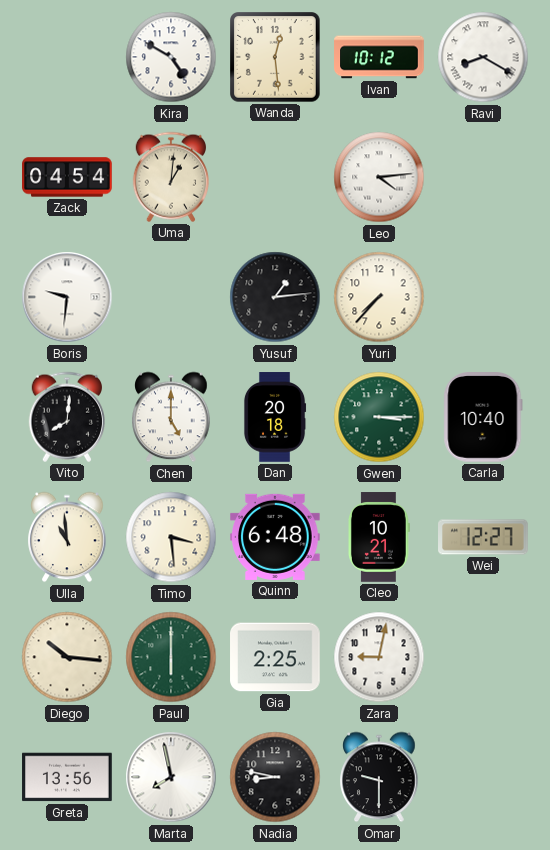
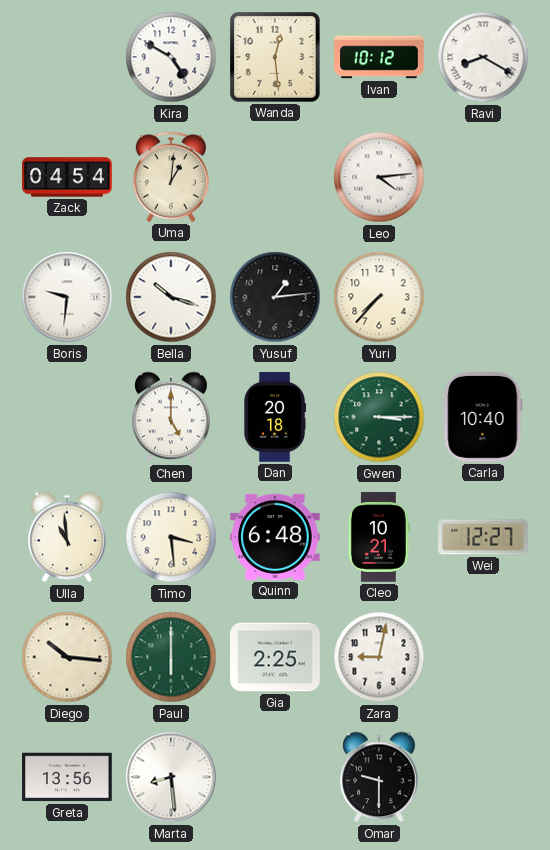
Bella: none -> 10:18 (171, 297)
Vito: 8:01 -> none (66, 417)
Marta: 7:58 -> 8:29 (171, 777)
Nadia: 8:47 -> none (275, 777)
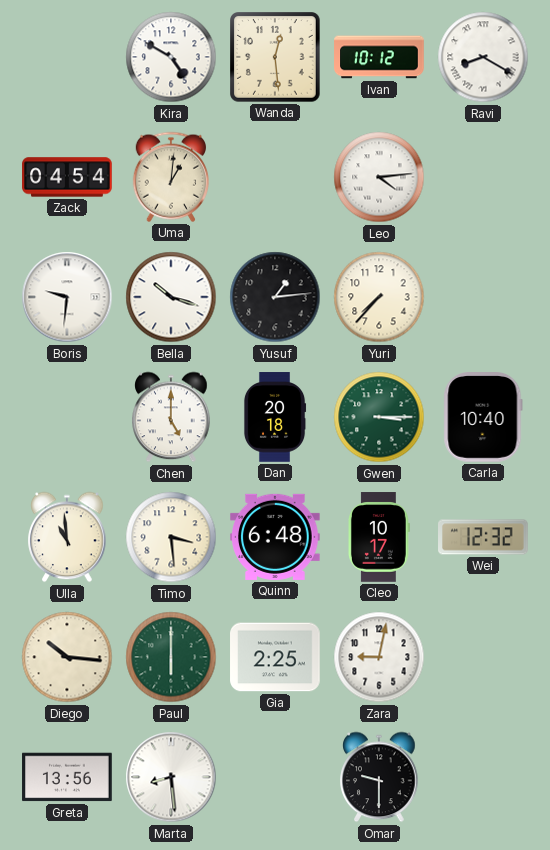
Cleo: 10:21 -> 10:17 (378, 537)
Wei: 12:27 -> 12:32 (483, 537)
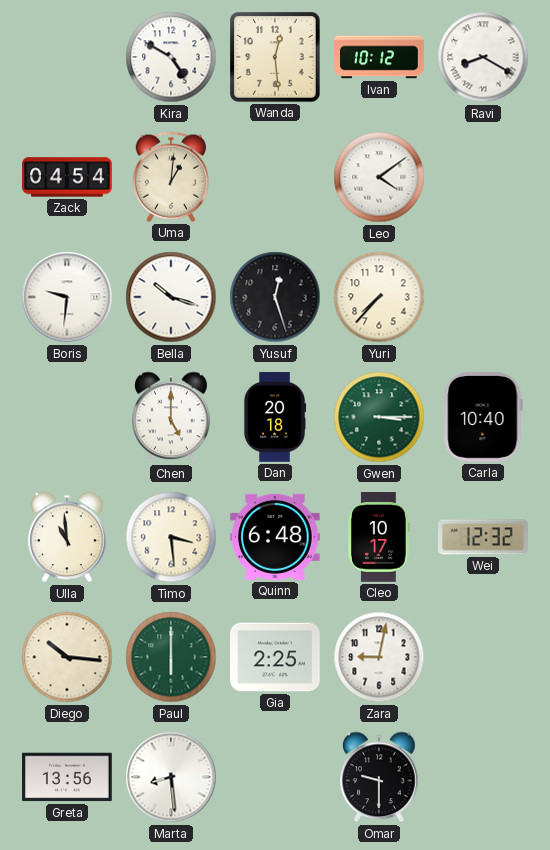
Leo: 4:14 -> 4:09 (379, 177)
Yusuf: 1:14 -> 12:27 (275, 297)
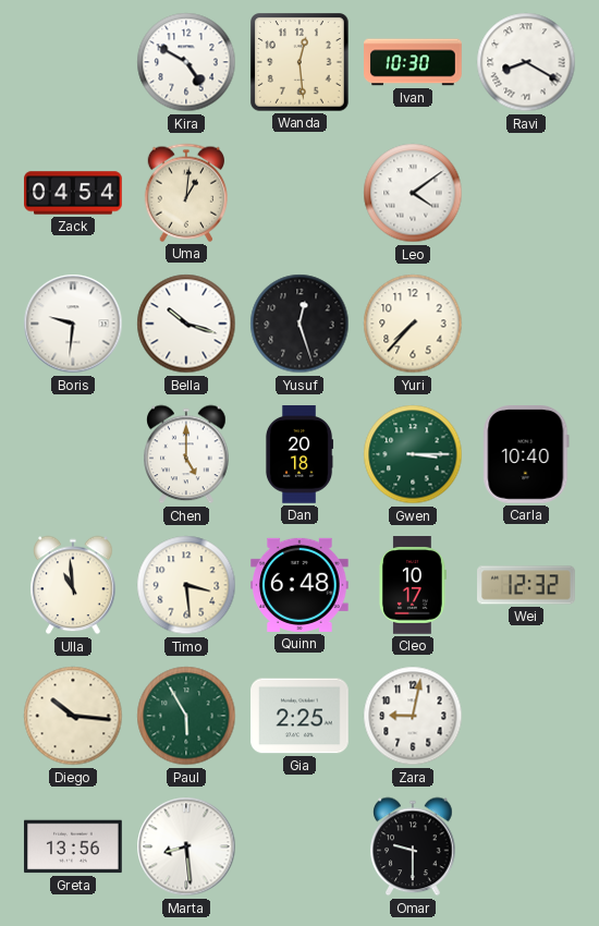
Ivan: 10:12 -> 10:30 (413, 62)
Paul: 6:00 -> 5:55 (186, 716)
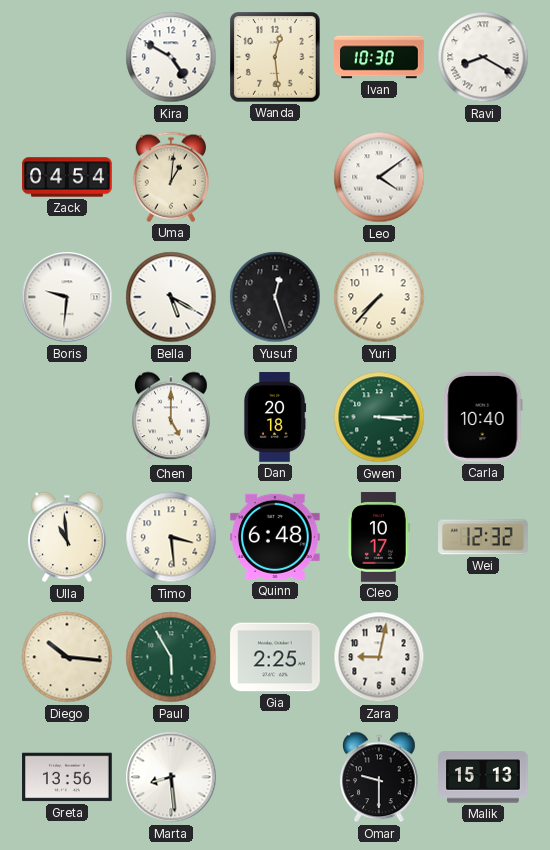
Bella: 10:18 -> 5:20 (171, 297)
Malik: none -> 15:13 (483, 777)
